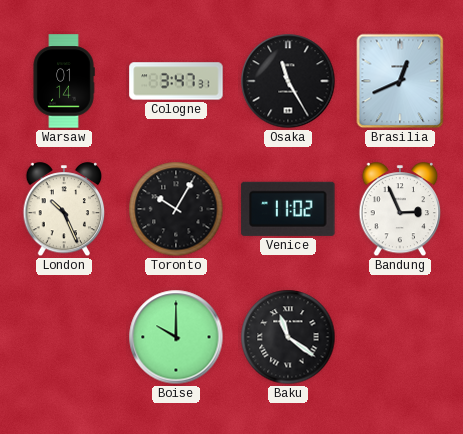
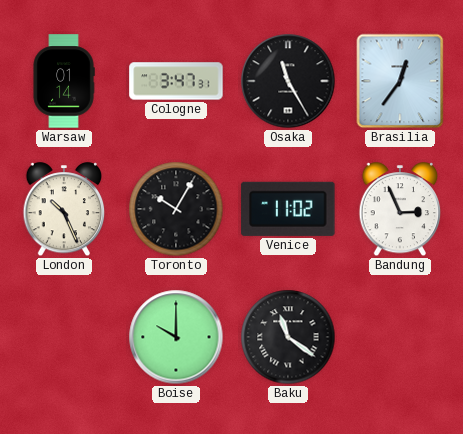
Brasilia: 12:41 -> 12:36 (400, 81)
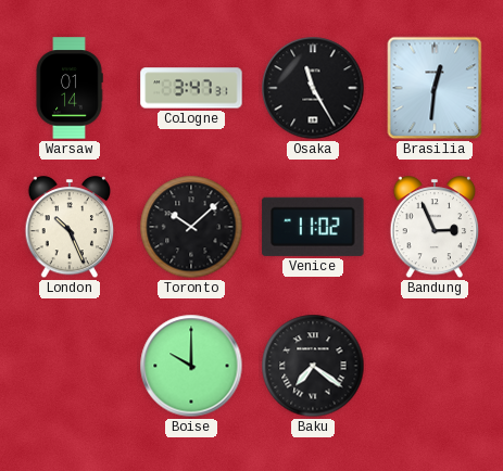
Brasilia: 12:36 -> 12:31 (435, 88)
Toronto: 10:05 -> 10:08 (191, 227)
Baku: 11:21 -> 7:21 (313, 366)
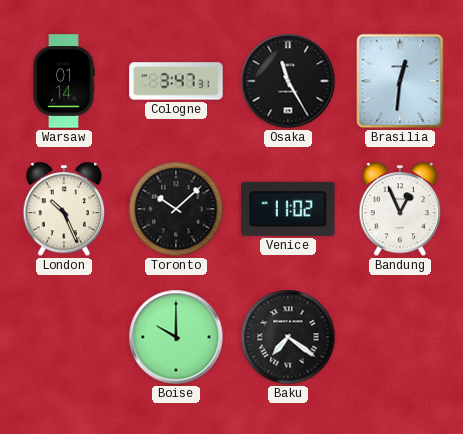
Bandung: 2:56 -> 12:56 (400, 210)
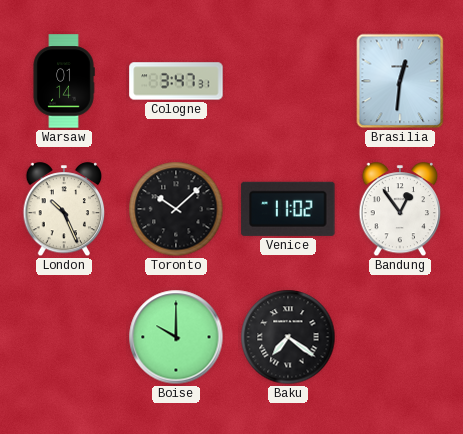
Osaka: 11:25 -> none (288, 81)
Bandung: 12:56 -> 12:54 (400, 210)
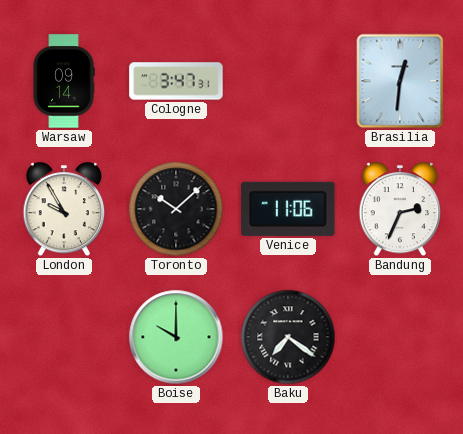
Warsaw: 01:14 -> 09:14 (64, 81)
London: 10:26 -> 9:55 (64, 210)
Venice: 11:02 -> 11:06 (288, 209)
Bandung: 12:54 -> 2:34 (400, 210)
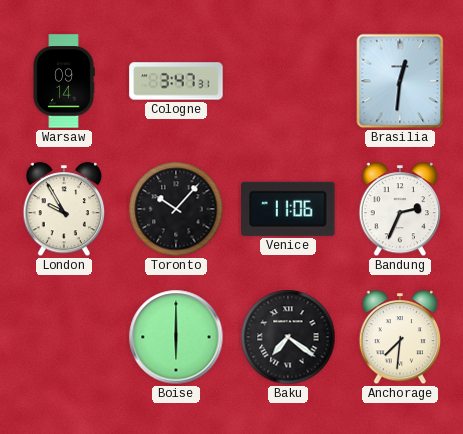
Toronto: 10:08 -> 10:07 (176, 209)
Boise: 10:00 -> 6:00 (176, 337)
Anchorage: none -> 7:31 (400, 338)
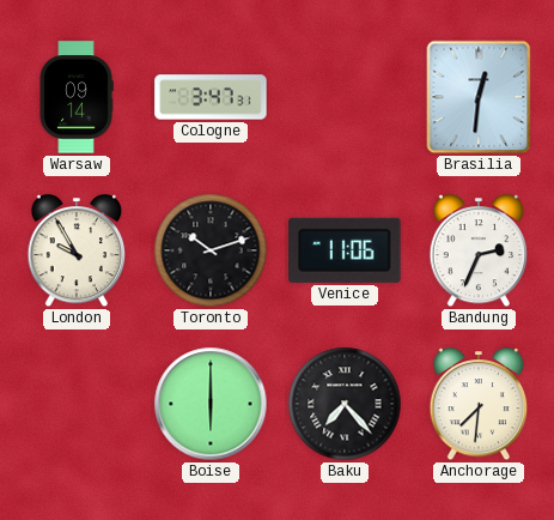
Toronto: 10:07 -> 10:12 (211, 250)
Baku: 7:21 -> 7:23 (345, 404)
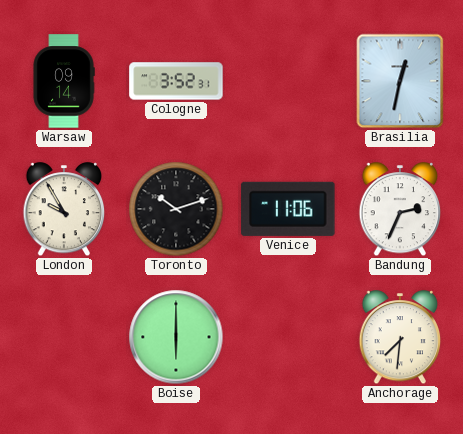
Cologne: 3:47 -> 3:52 (176, 81)
Brasilia: 12:31 -> 12:32 (400, 81)
Baku: 7:23 -> none (345, 404)
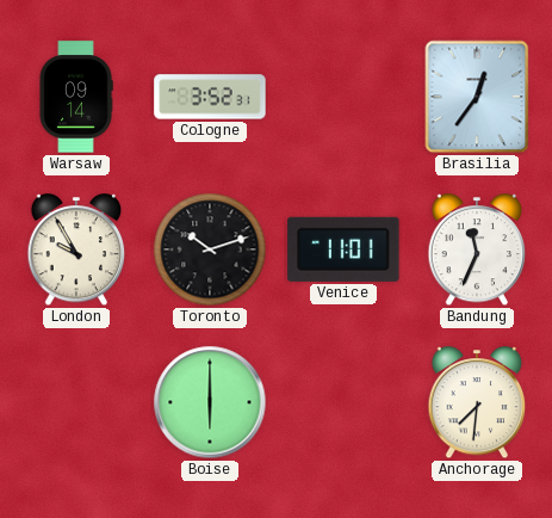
Brasilia: 12:32 -> 12:36 (477, 97)
Venice: 11:06 -> 11:01 (343, 249)
Bandung: 2:34 -> 11:34 (477, 251)
